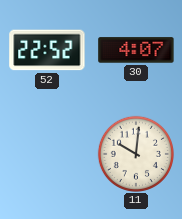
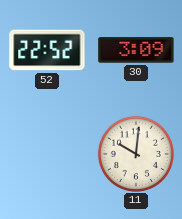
30: 4:07 -> 3:09 (136, 50)
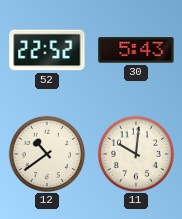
30: 3:09 -> 5:43 (136, 50)
12: none -> 10:39 (46, 153)
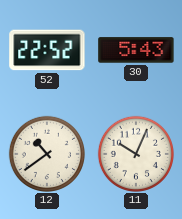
11: 10:01 -> 10:04 (135, 153)
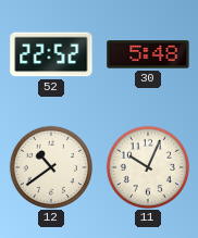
30: 5:43 -> 5:48 (148, 54)
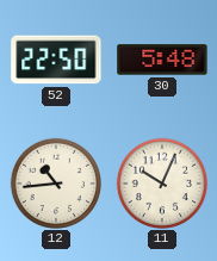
52: 22:52 -> 22:50 (56, 60)
12: 10:39 -> 10:44 (55, 182)
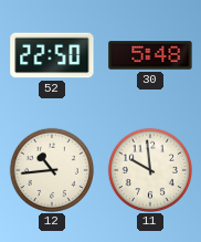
11: 10:04 -> 9:59 (149, 169)
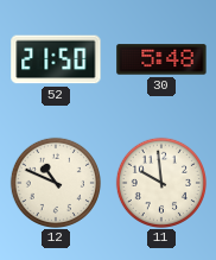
52: 22:50 -> 21:50 (56, 59)
12: 10:44 -> 10:49 (55, 182)
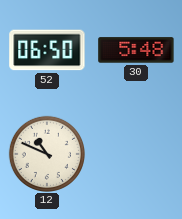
52: 21:50 -> 06:50 (47, 50)
11: 9:59 -> none (160, 182)
